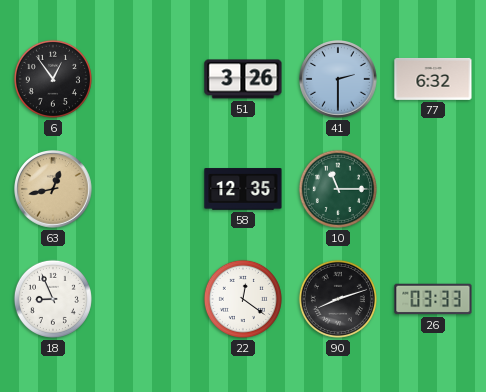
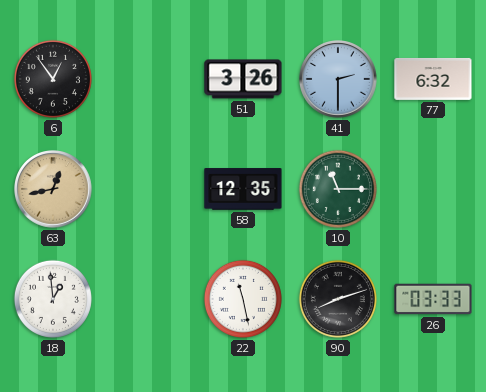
18: 8:56 -> 12:59 (53, 299)
22: 12:21 -> 11:28 (243, 299)
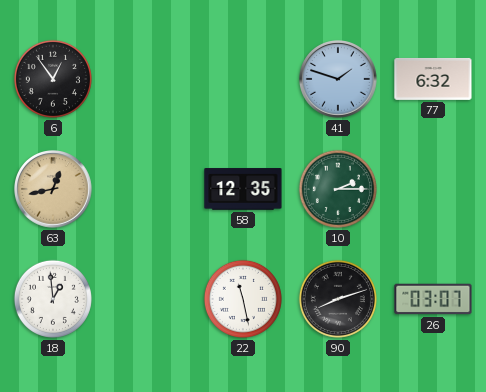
51: 3:26 -> none (243, 79)
41: 2:30 -> 1:48 (339, 80)
10: 11:15 -> 2:15 (338, 189)
26: 03:33 -> 03:07 (433, 299)
